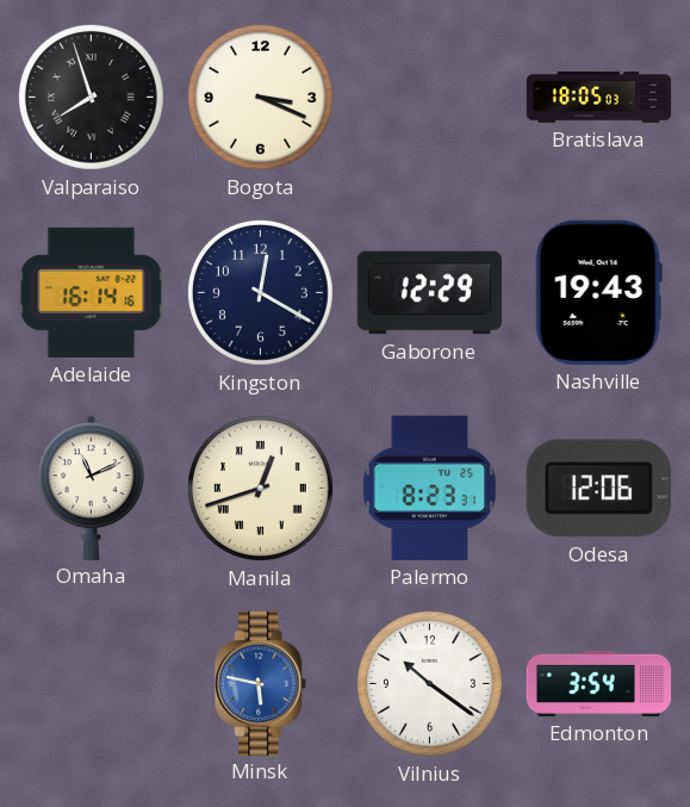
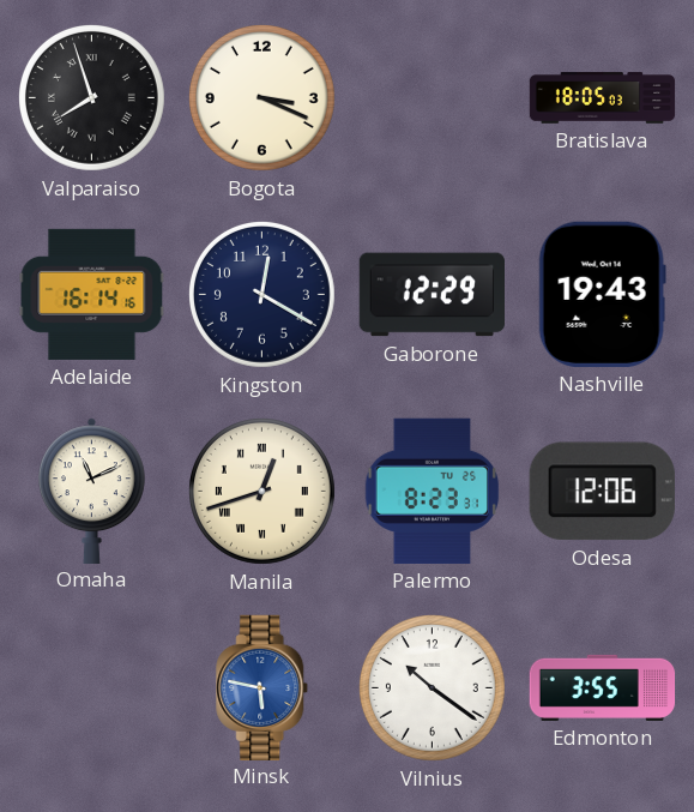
Edmonton: 3:54 -> 3:55 (603, 687)
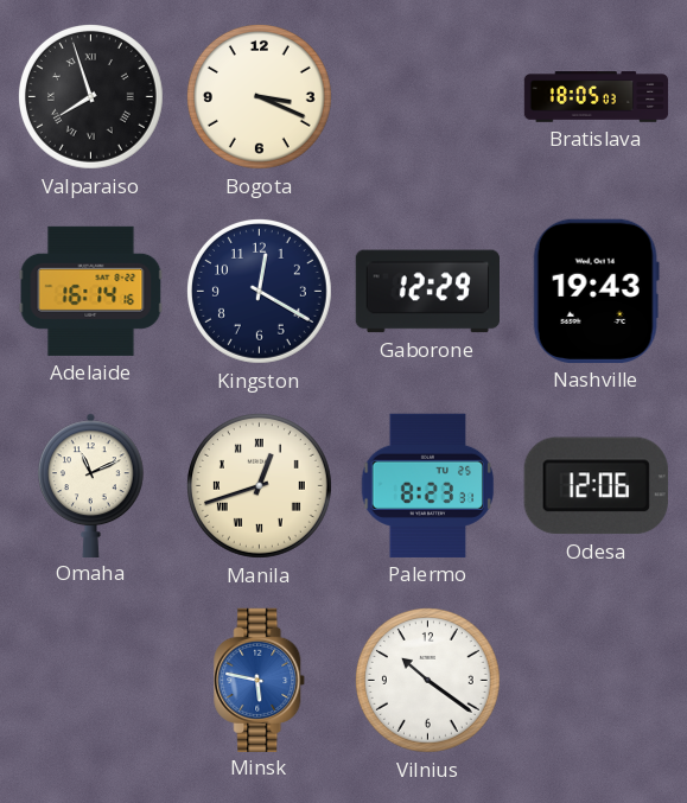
Edmonton: 3:55 -> none (603, 687)
